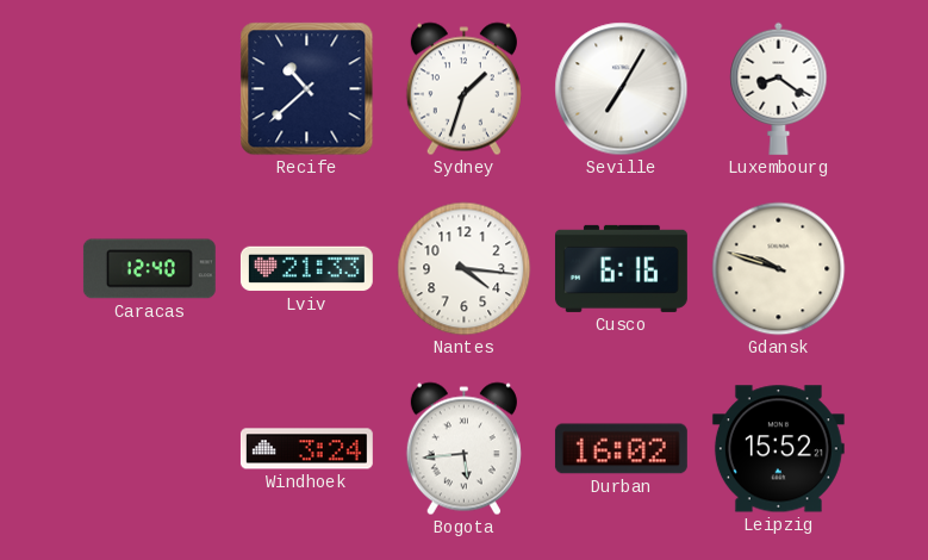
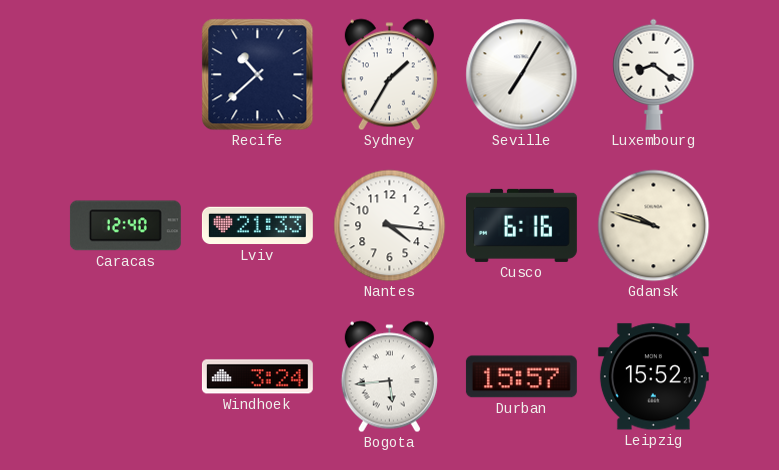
Sydney: 1:33 -> 1:35 (389, 75)
Durban: 16:02 -> 15:57 (521, 377)
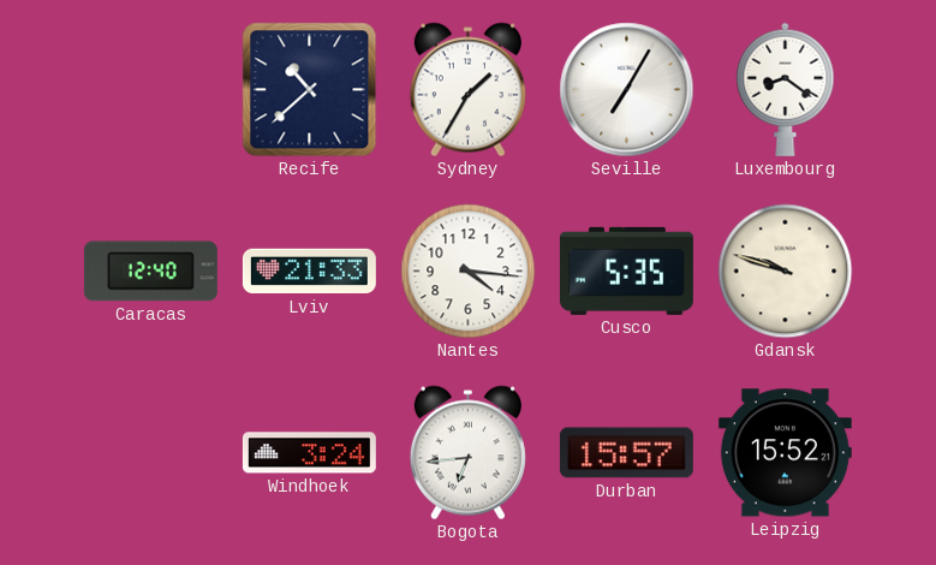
Cusco: 6:16 -> 5:35 (626, 270)
Bogota: 5:44 -> 6:44 (467, 453)
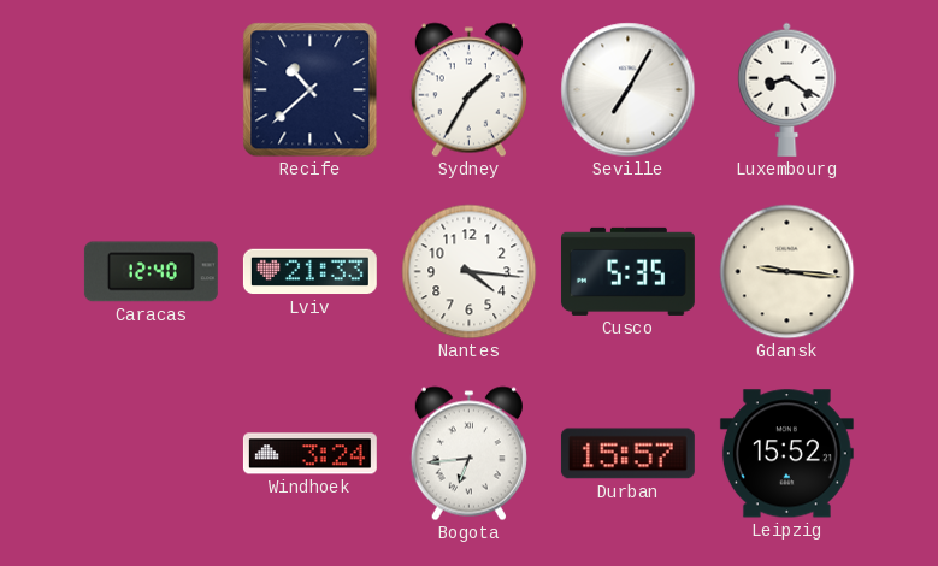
Gdansk: 9:48 -> 9:16 (787, 272)
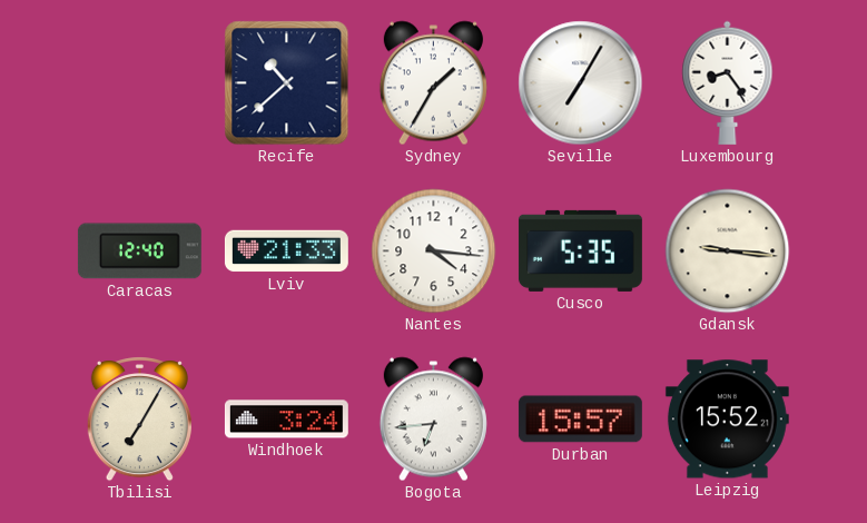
Luxembourg: 8:21 -> 8:24 (728, 82)
Tbilisi: none -> 7:05 (139, 420)
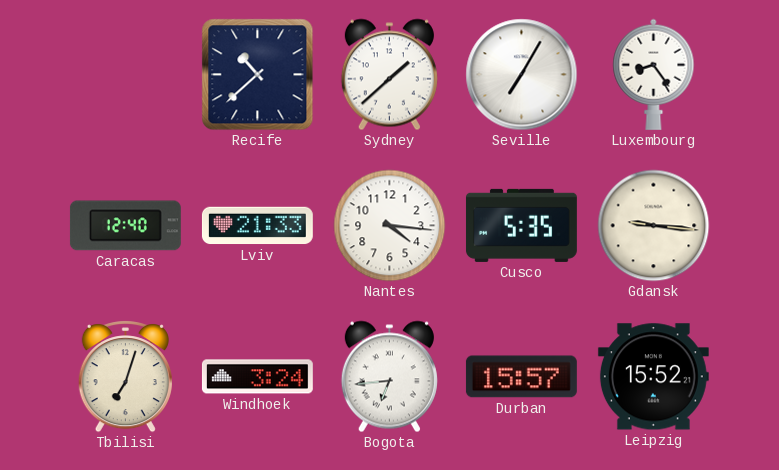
Sydney: 1:35 -> 1:38 (389, 75)
Tbilisi: 7:05 -> 7:03 (125, 377)
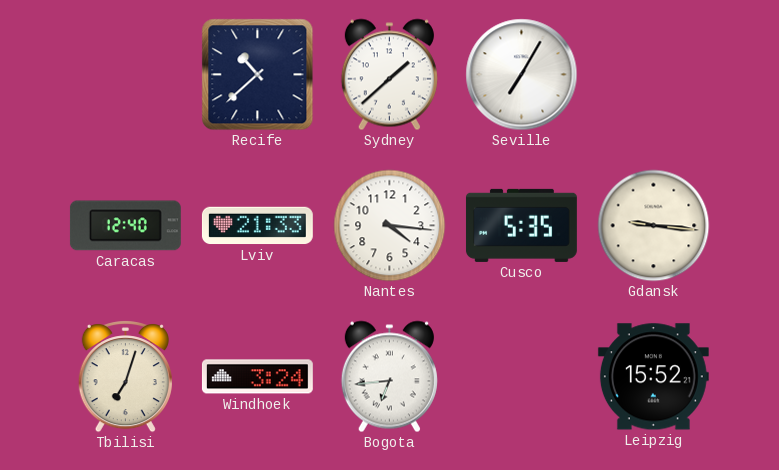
Luxembourg: 8:24 -> none (654, 74)
Durban: 15:57 -> none (521, 377)
